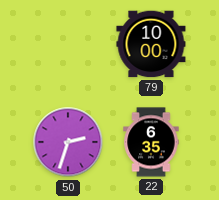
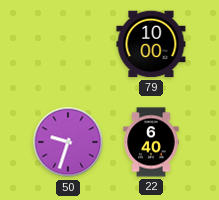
50: 2:33 -> 9:33 (68, 142)
22: 6:35 -> 6:40 (151, 142)
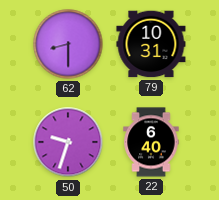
62: none -> 8:30 (68, 44)
79: 10:00 -> 10:31 (151, 44)
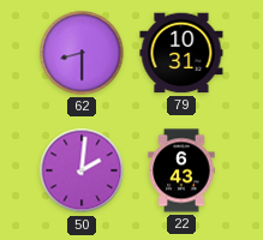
50: 9:33 -> 2:01 (82, 170)
22: 6:40 -> 6:43 (181, 170)
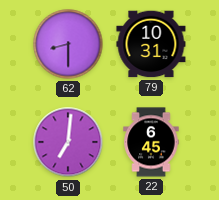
50: 2:01 -> 7:01 (68, 142)
22: 6:43 -> 6:45 (151, 142)
